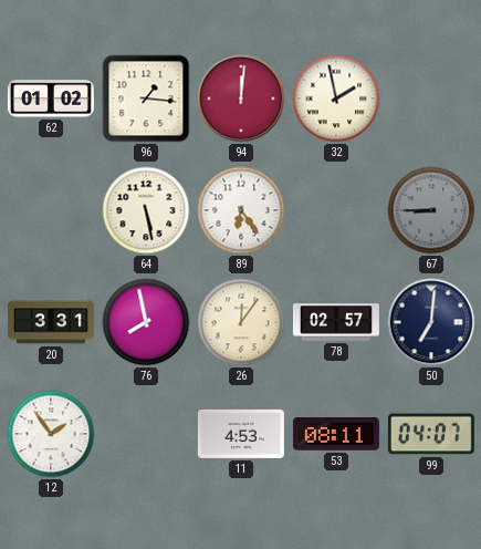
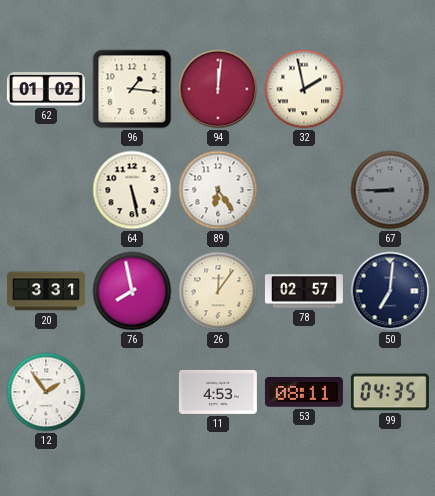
99: 04:07 -> 04:35 (390, 392)
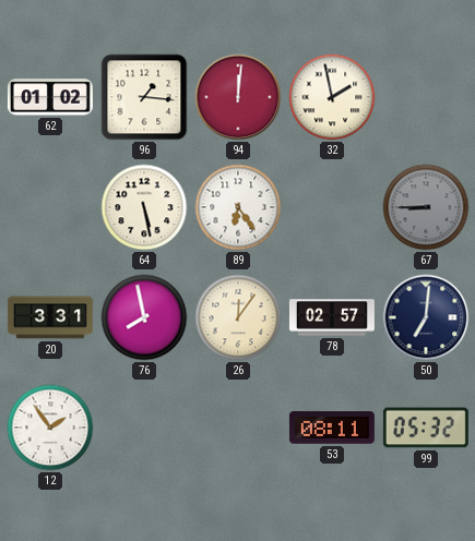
11: 4:53 -> none (218, 392)
99: 04:35 -> 05:32 (426, 428)
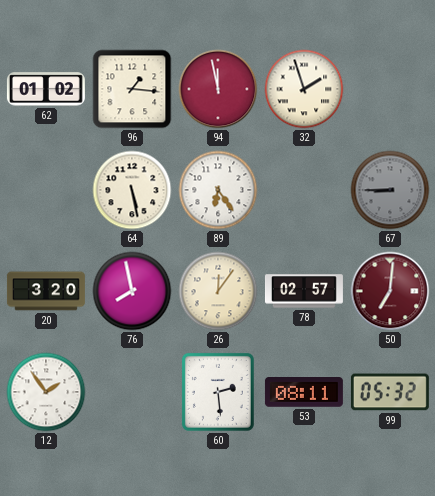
94: 12:01 -> 11:58 (218, 89)
32: 1:58 -> 1:57 (304, 89)
20: 3:31 -> 3:20 (46, 291)
50 dial: navy -> burgundy (390, 291)
60: none -> 2:29 (218, 392)
